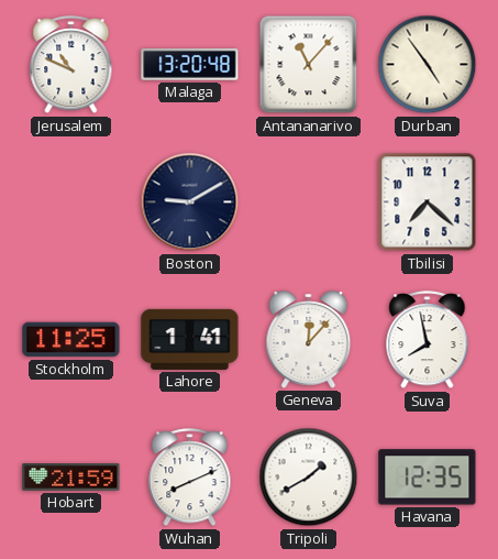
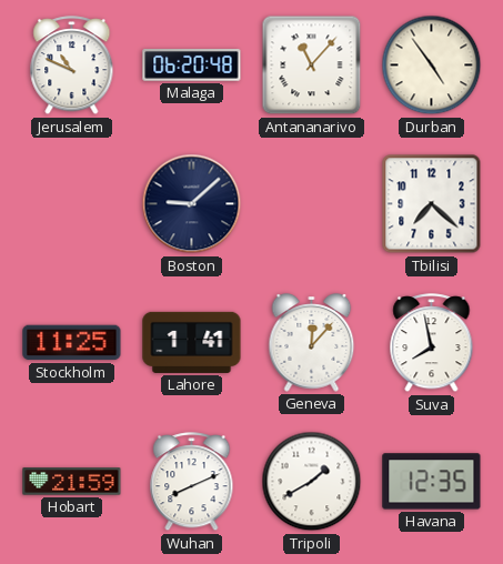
Malaga: 13:20 -> 06:20 (192, 66)
Boston: 9:10 -> 9:08 (192, 204)
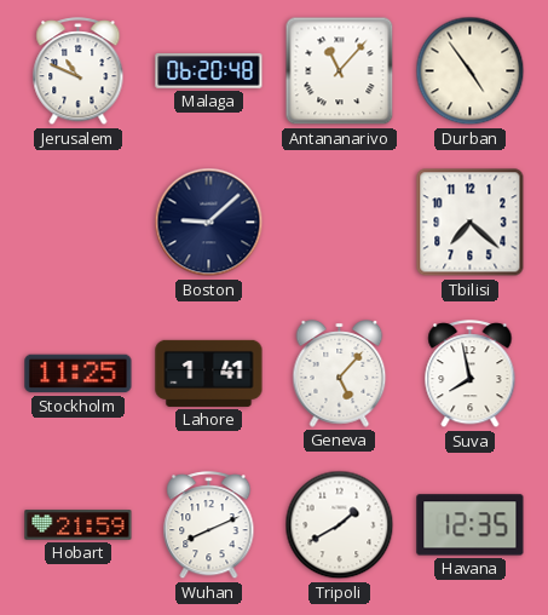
Geneva: 12:07 -> 5:07 (340, 374)
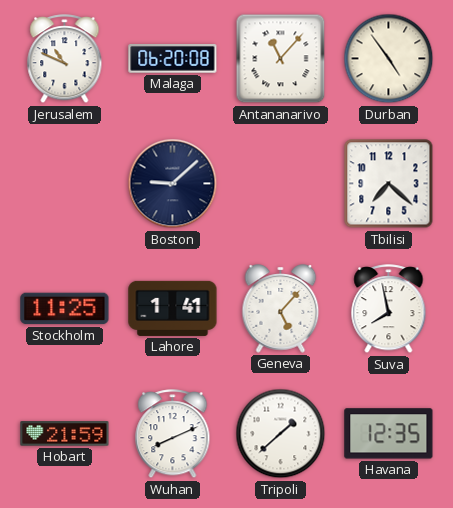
Malaga: 06:20:48 -> 06:20:08 (173, 59)
Tripoli: 1:40 -> 1:38 (281, 434)
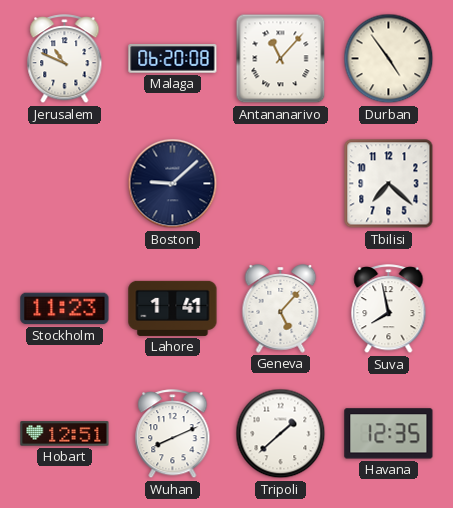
Stockholm: 11:25 -> 11:23 (65, 309)
Hobart: 21:59 -> 12:51 (65, 434)
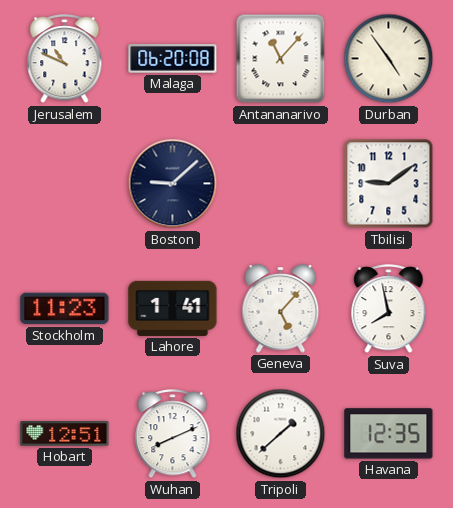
Tbilisi: 7:22 -> 9:09 (389, 184)
